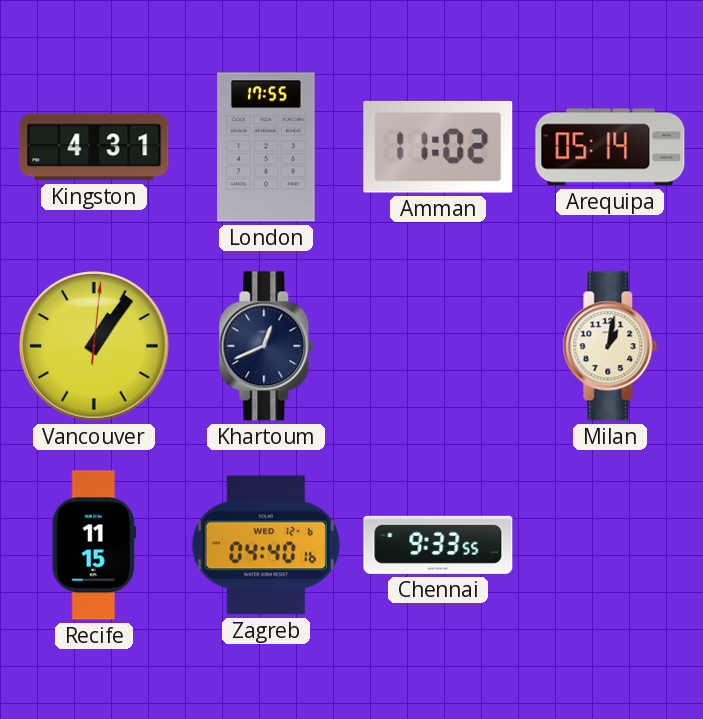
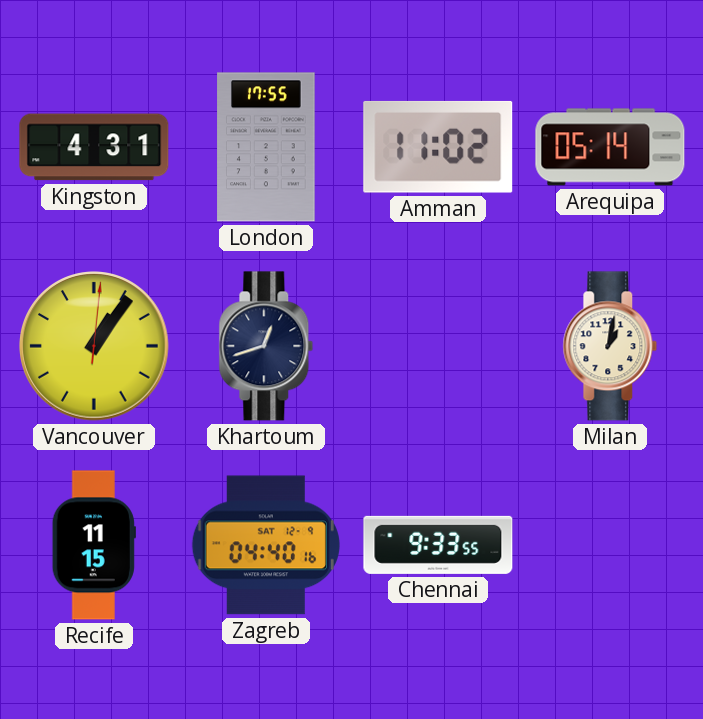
Khartoum: 12:41 -> 12:42 (266, 346)
Zagreb date: WED 12-6 -> SAT 12-9 (266, 545)
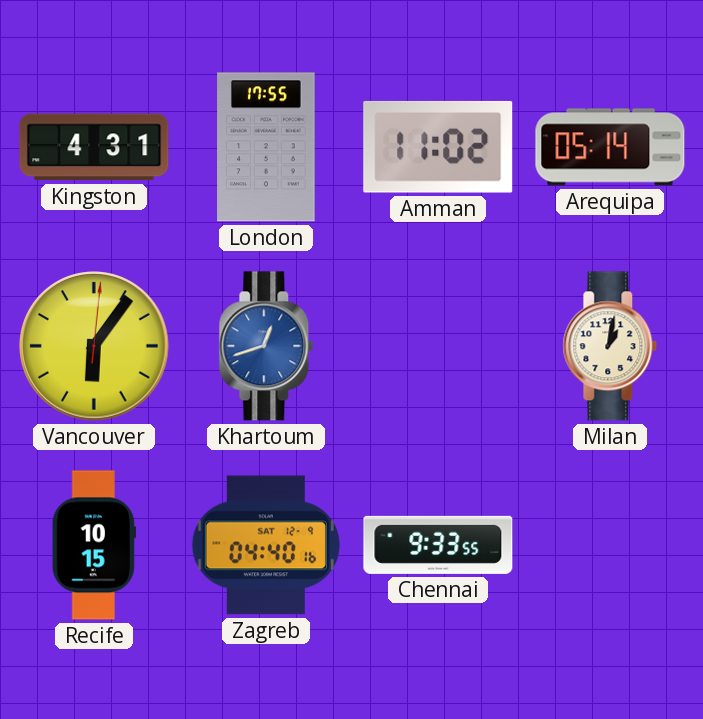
Vancouver: 1:06 -> 6:06 (94, 346)
Khartoum dial: navy -> blue (266, 346)
Recife: 11:15 -> 10:15 (94, 545)
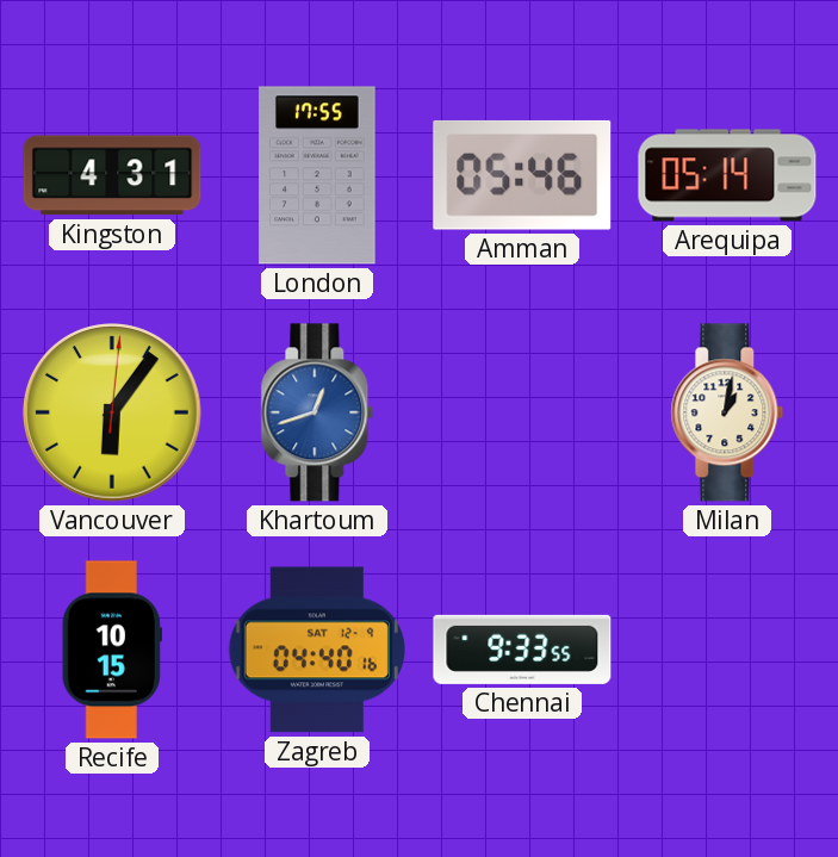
Amman: 11:02 -> 05:46 (522, 175)
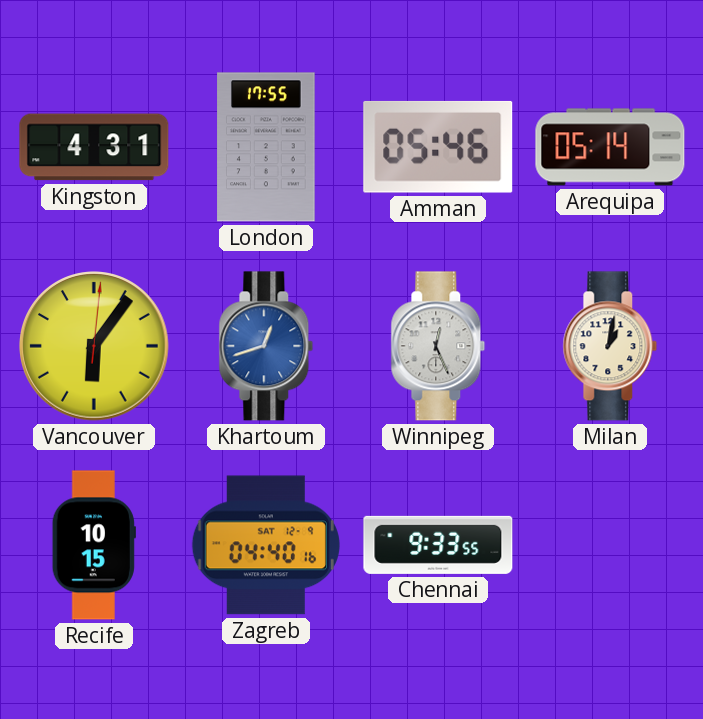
Winnipeg: none -> 12:26 (438, 346)
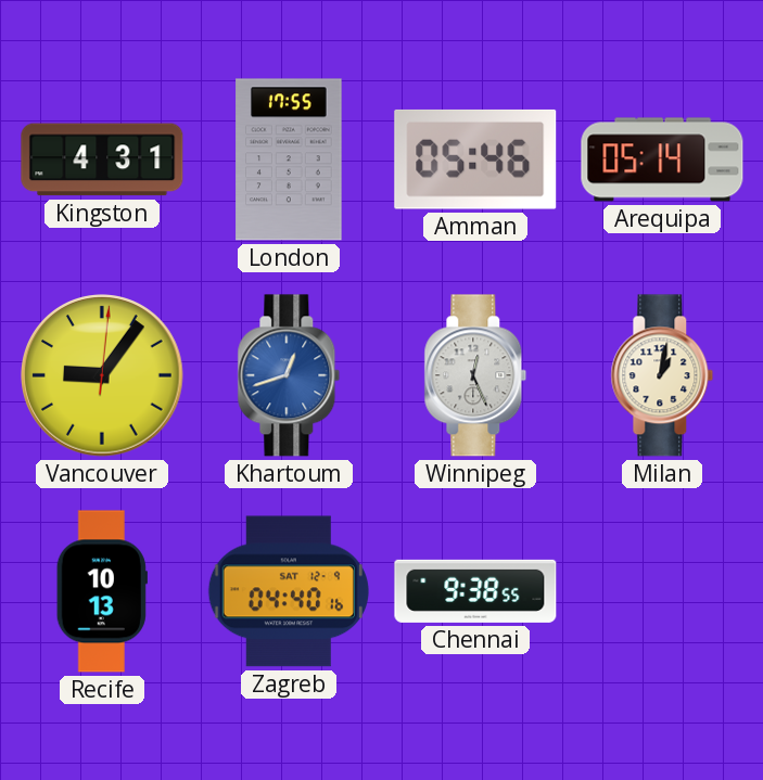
Vancouver: 6:06 -> 9:06 (102, 375)
Recife: 10:15 -> 10:13 (102, 591)
Chennai: 9:33 -> 9:38 (475, 591)
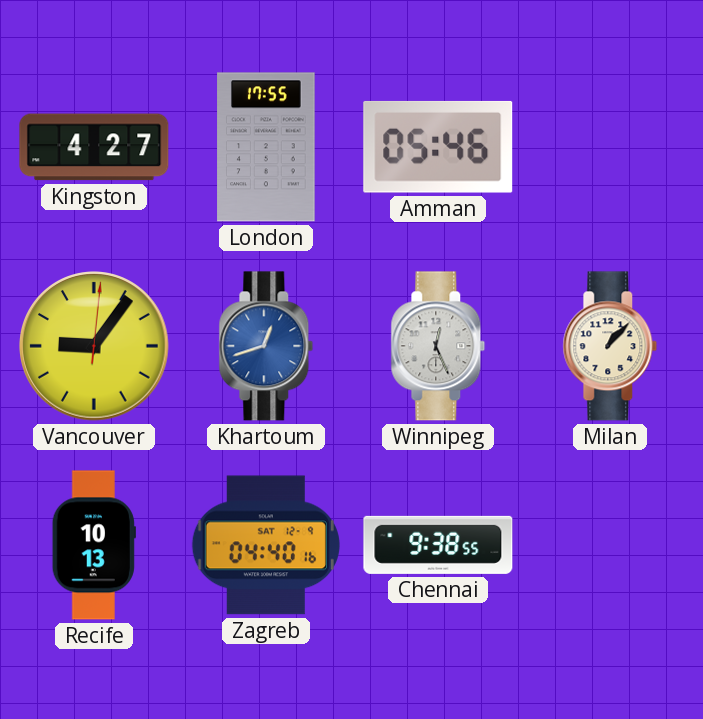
Kingston: 4:31 -> 4:27 (94, 147)
Arequipa: 05:14 -> none (662, 159)
Milan: 1:02 -> 1:07 (610, 346)
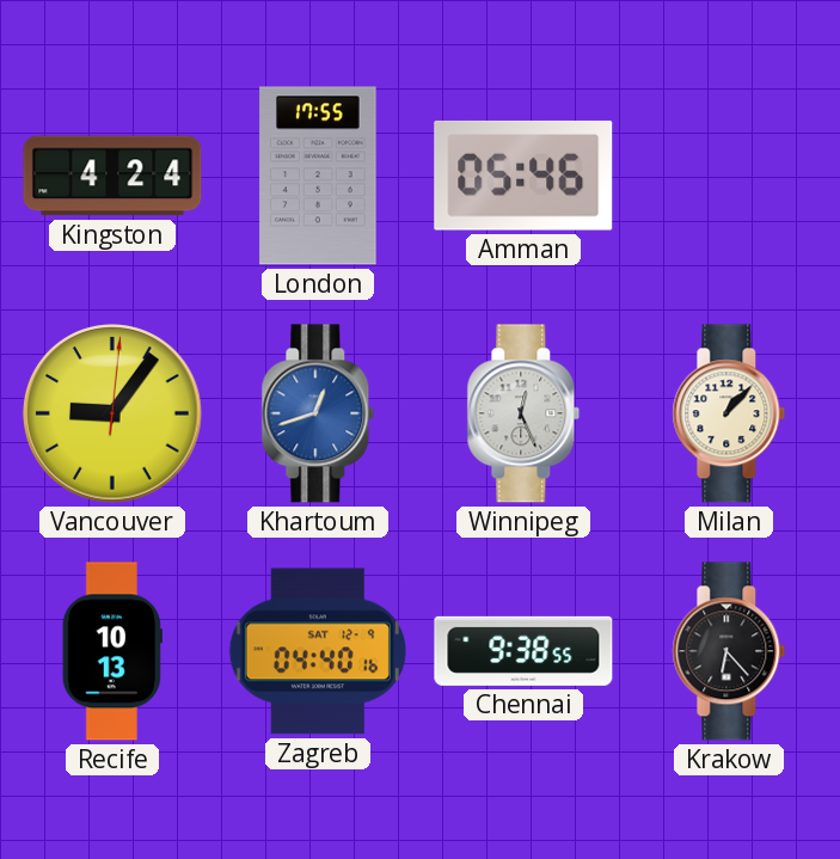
Kingston: 4:27 -> 4:24 (112, 176)
Krakow: none -> 6:23 (729, 651)
